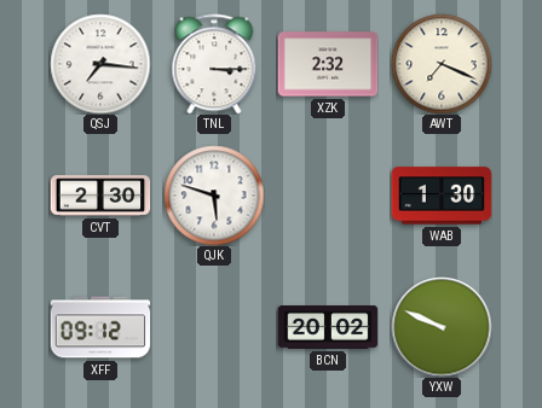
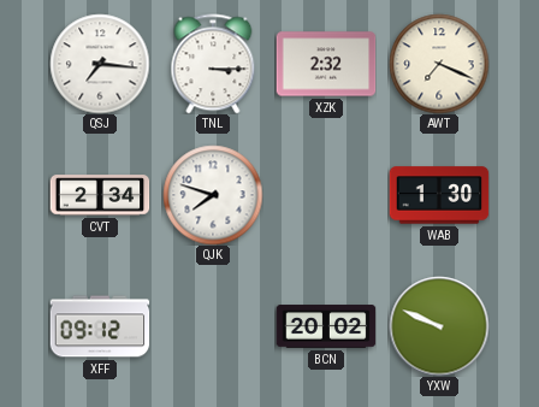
CVT: 2:30 -> 2:34 (100, 195)
QJK: 5:48 -> 7:48 (213, 195)
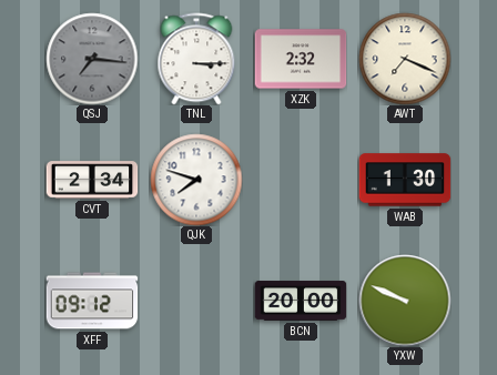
QSJ dial: white -> grey (92, 59)
BCN: 20:02 -> 20:00 (301, 301)
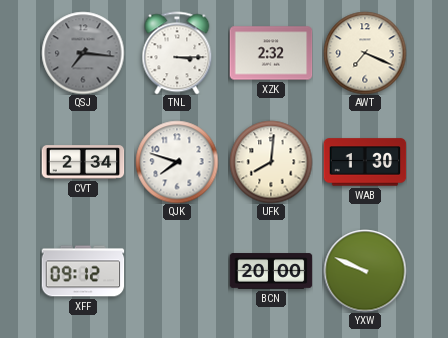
UFK: none -> 8:01 (271, 162)
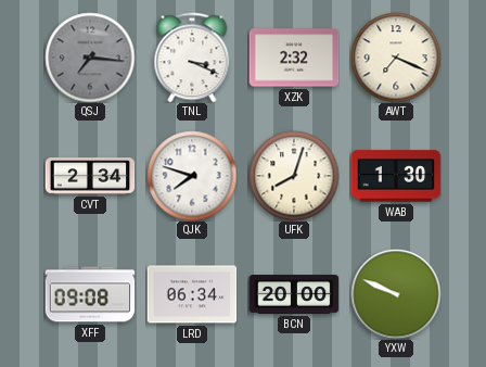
TNL: 3:15 -> 3:19 (192, 58)
UFK: 8:01 -> 8:03 (294, 176)
XFF: 09:12 -> 09:08 (90, 294)
LRD: none -> 06:34 (192, 294)
